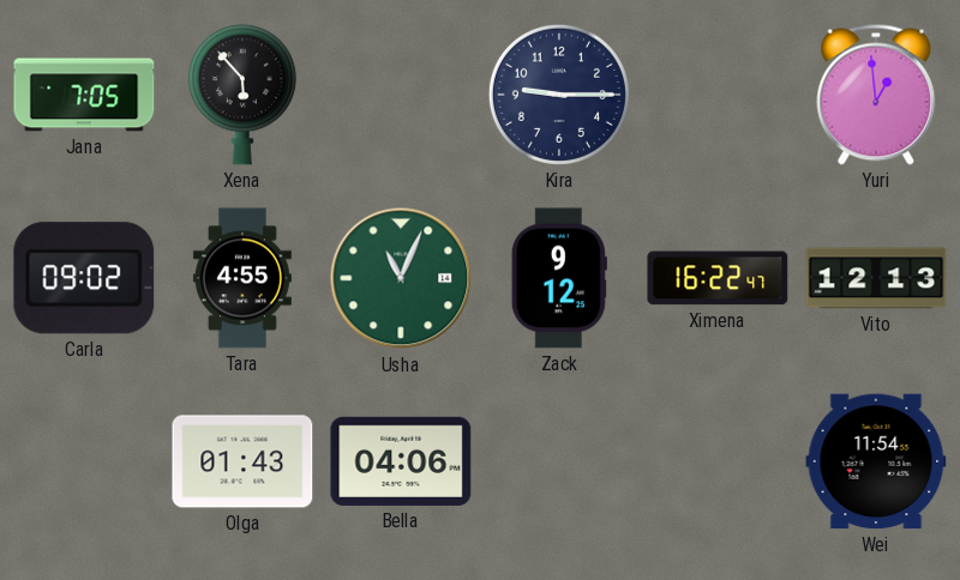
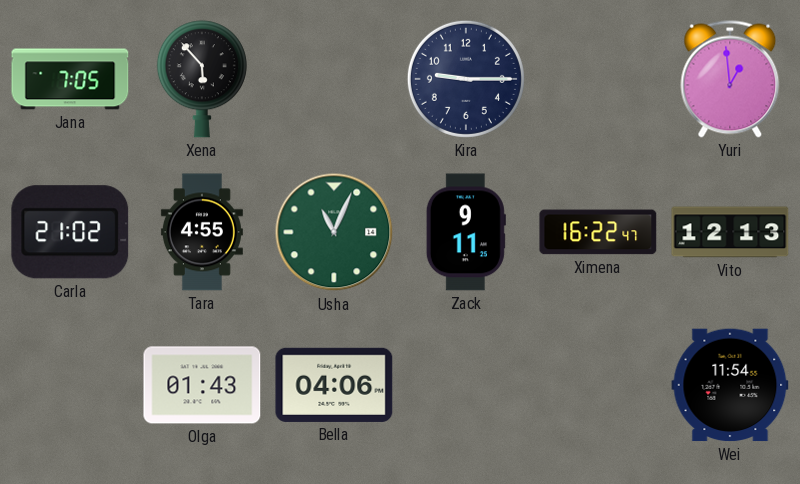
Carla: 09:02 -> 21:02 (70, 232)
Zack: 9:12 -> 9:11 (466, 232)
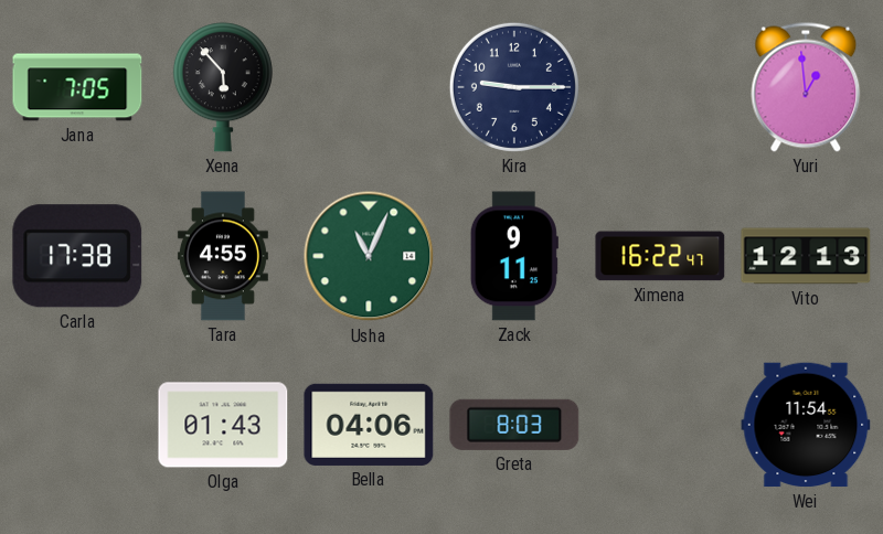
Carla: 21:02 -> 17:38 (77, 256)
Greta: none -> 8:03 (514, 425)
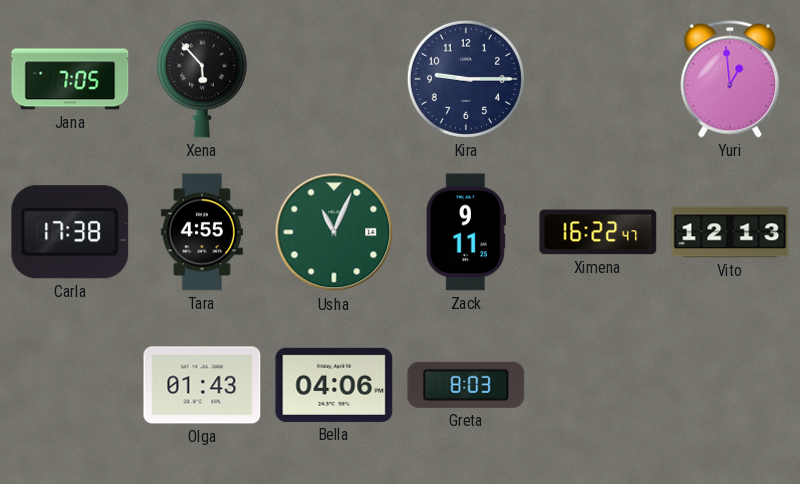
Wei: 11:54 -> none (806, 425)
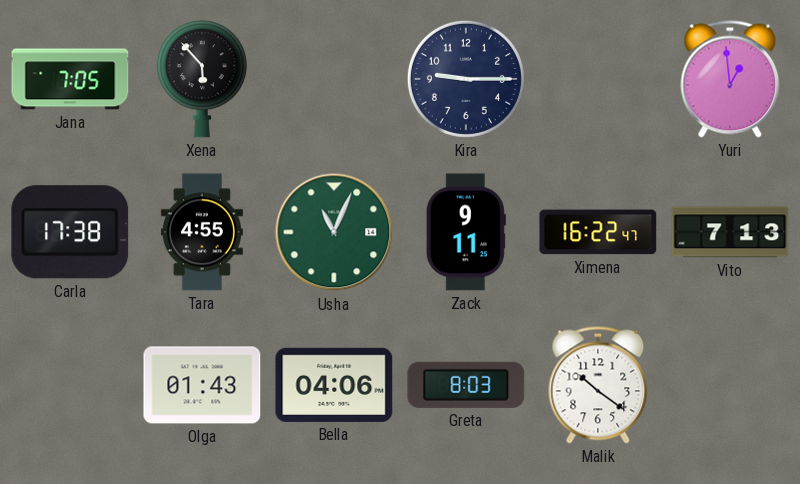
Vito: 12:13 -> 7:13 (730, 232)
Malik: none -> 10:21 (598, 385)
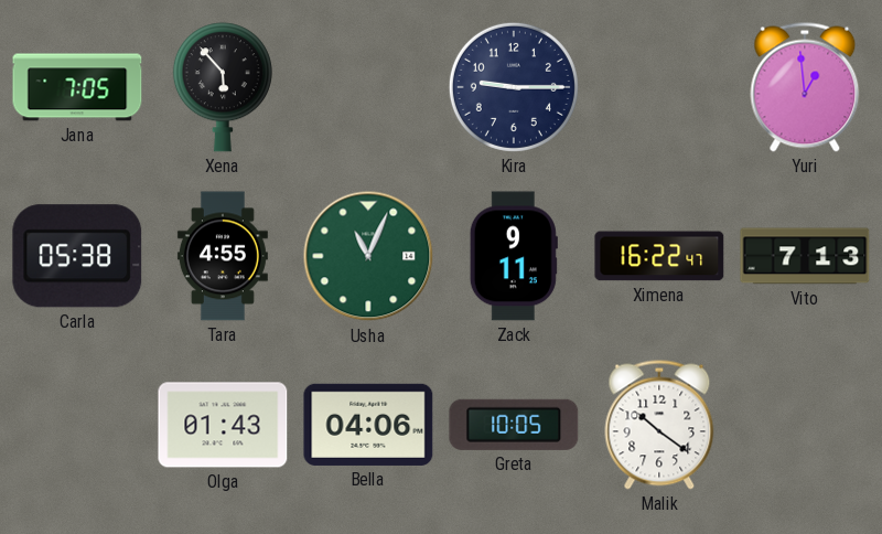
Carla: 17:38 -> 05:38 (77, 256)
Greta: 8:03 -> 10:05 (514, 425)
